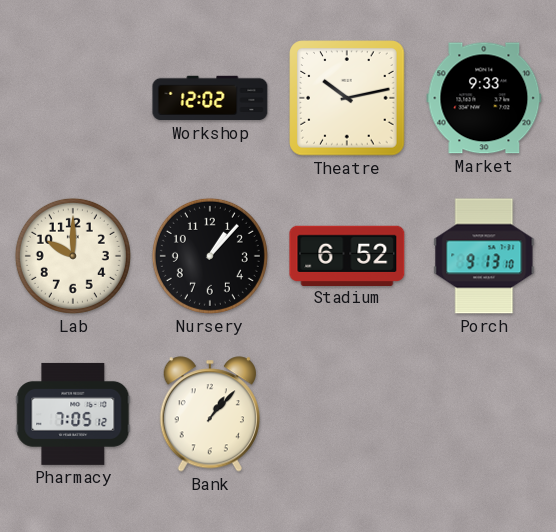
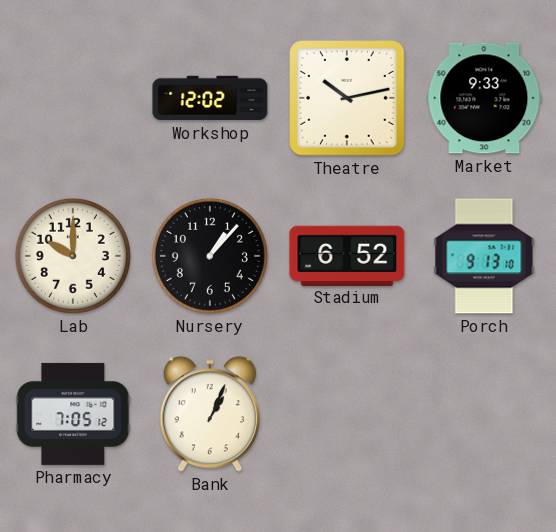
Bank: 1:07 -> 1:04 (210, 414)
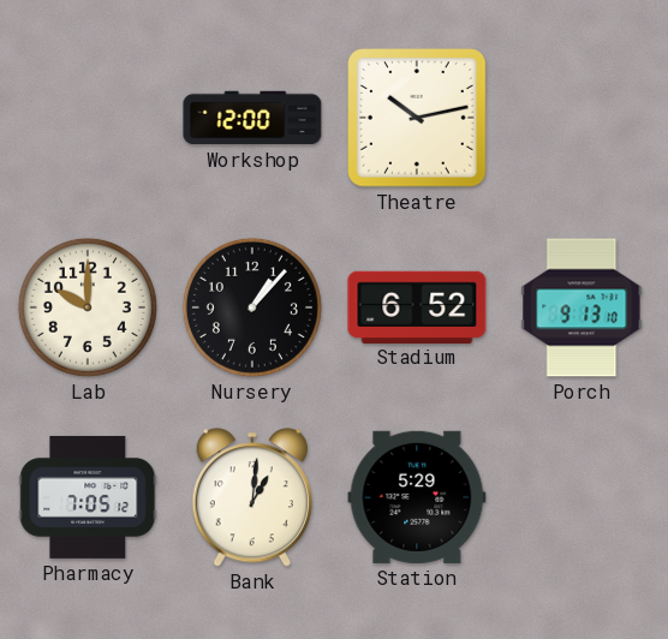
Workshop: 12:02 -> 12:00 (252, 118)
Market: 9:33 -> none (484, 98)
Bank: 1:04 -> 1:01 (252, 497)
Station: none -> 5:29 (417, 497)
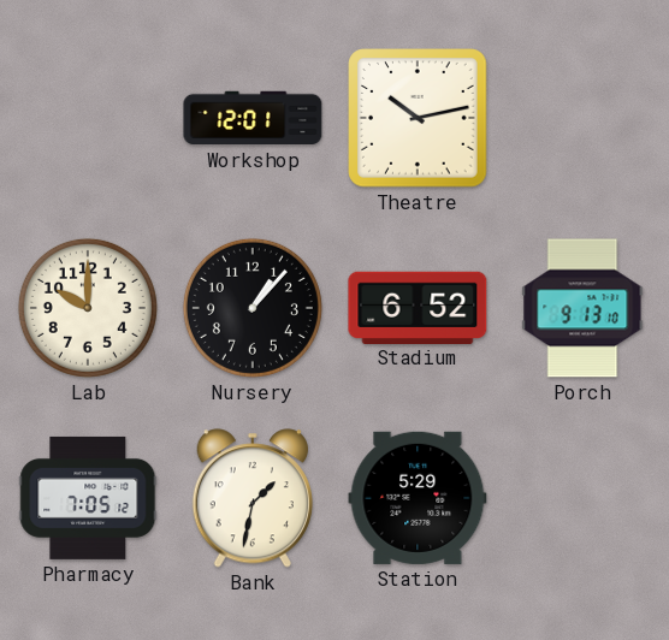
Workshop: 12:00 -> 12:01 (253, 118)
Bank: 1:01 -> 1:32 (253, 498)
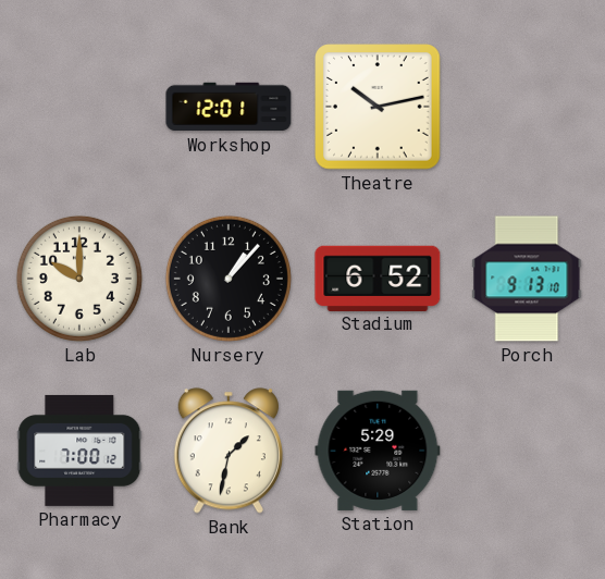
Pharmacy: 7:05 -> 7:00 (79, 451)
